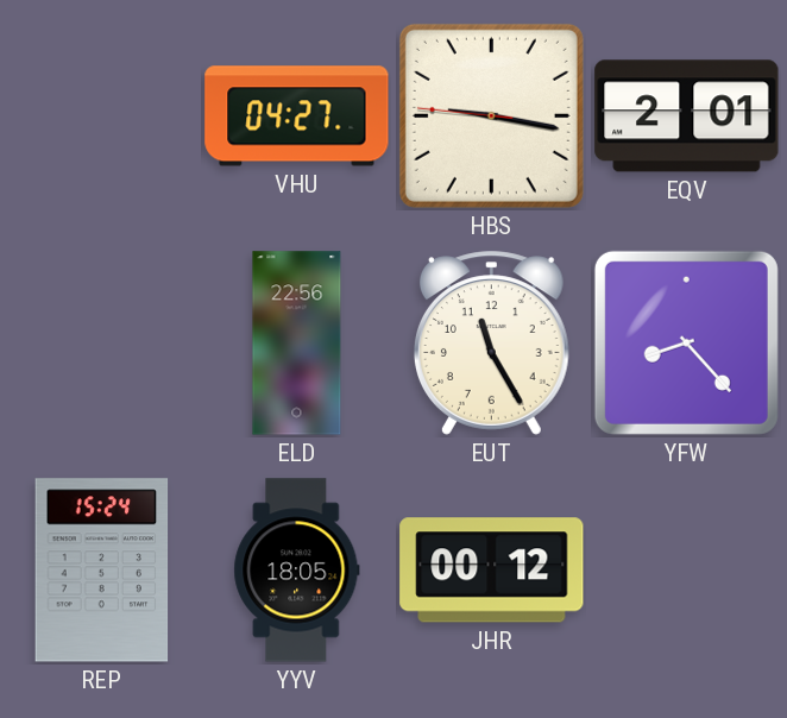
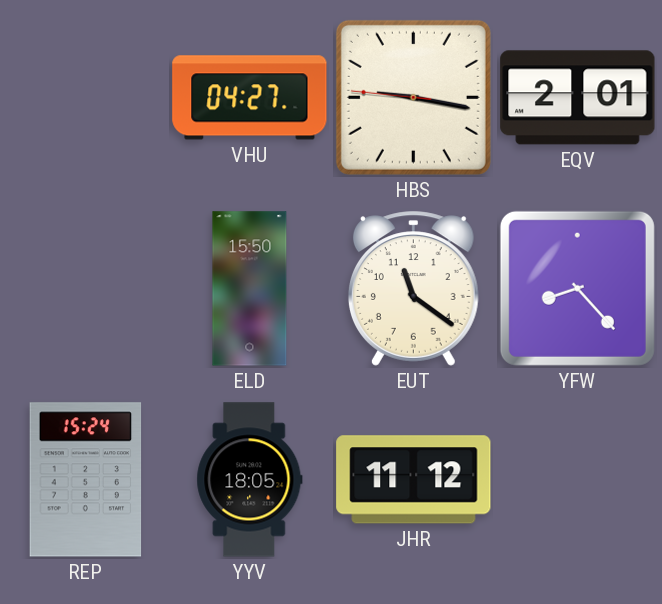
ELD: 22:56 -> 15:50 (250, 289)
EUT: 11:25 -> 11:21 (413, 289)
JHR: 00:12 -> 11:12 (414, 480)
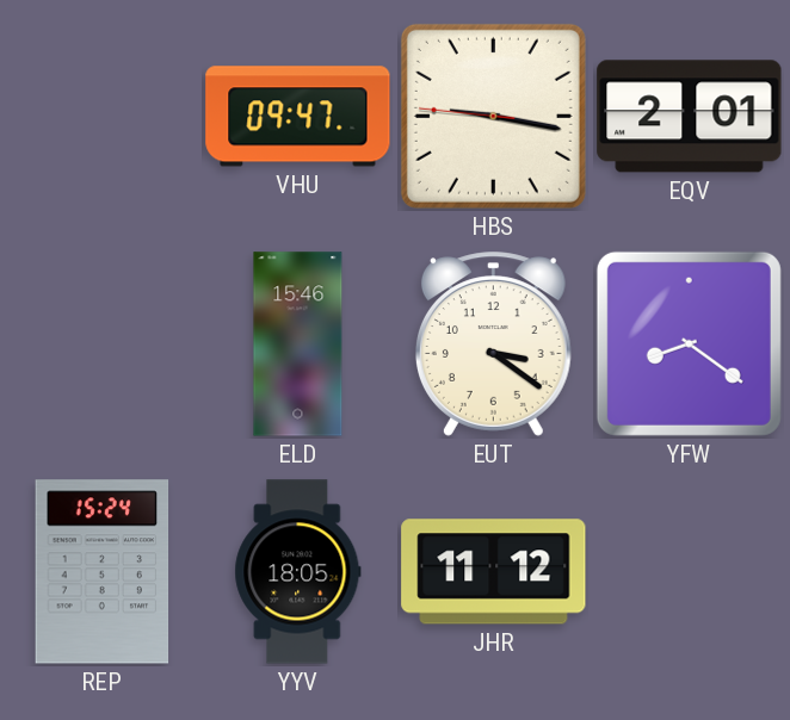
VHU: 04:27 -> 09:47 (298, 117)
ELD: 15:50 -> 15:46 (298, 345)
EUT: 11:21 -> 3:21 (493, 345)
YFW: 8:23 -> 8:21 (689, 343)
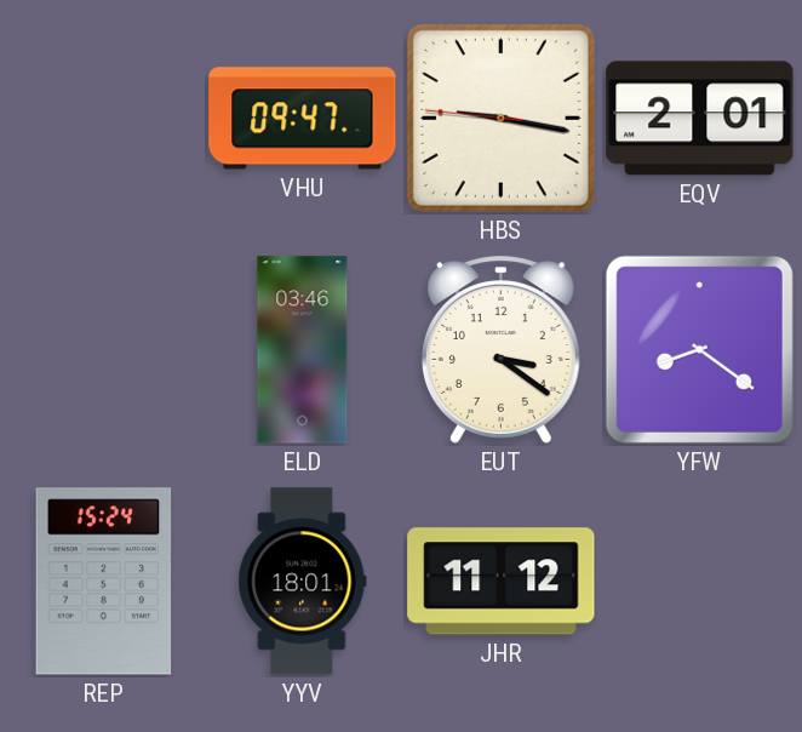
ELD: 15:46 -> 03:46 (303, 350)
YYV: 18:05 -> 18:01 (303, 582)
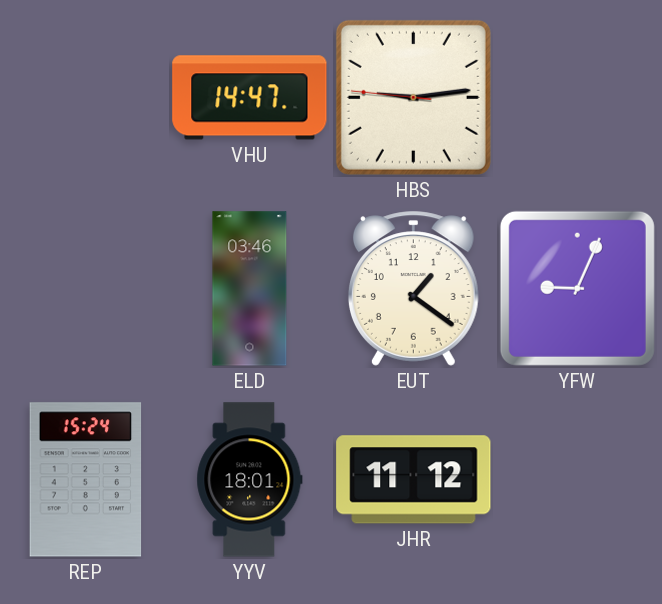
VHU: 09:47 -> 14:47 (250, 98)
HBS: 9:16 -> 9:13 (413, 97)
EQV: 2:01 -> none (700, 119)
EUT: 3:21 -> 1:21 (413, 289)
YFW: 8:21 -> 9:04 (577, 288)
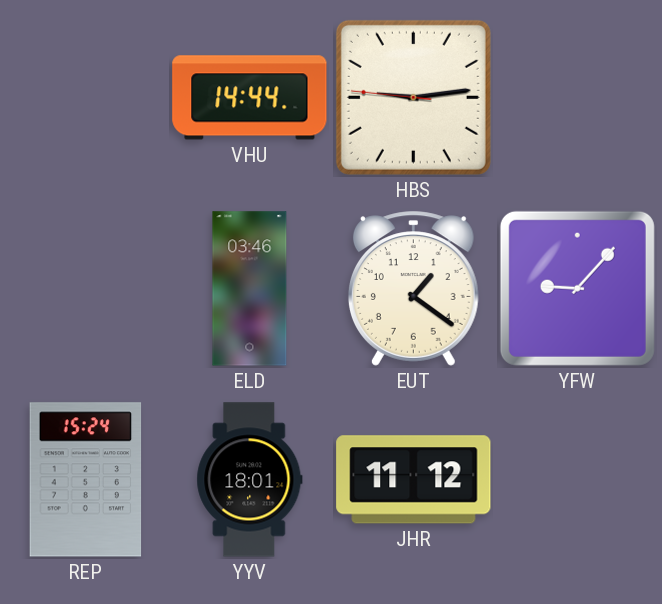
VHU: 14:47 -> 14:44 (250, 98)
YFW: 9:04 -> 9:07 (577, 288)
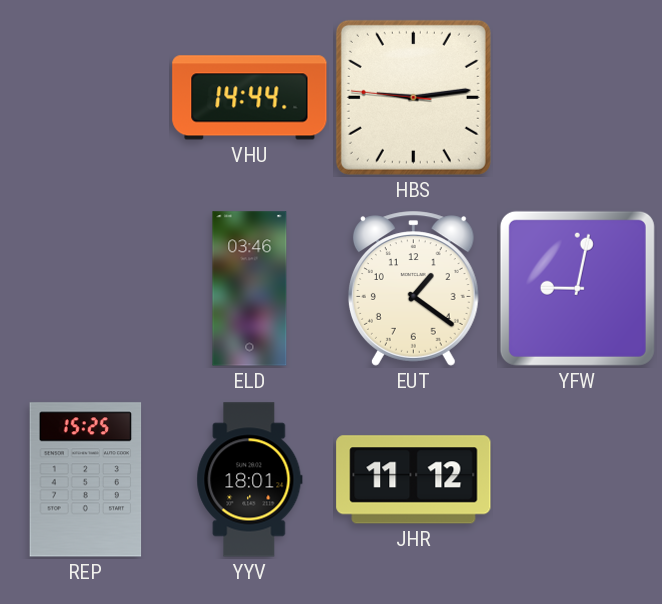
YFW: 9:07 -> 9:02 (577, 288)
REP: 15:24 -> 15:25 (86, 480)
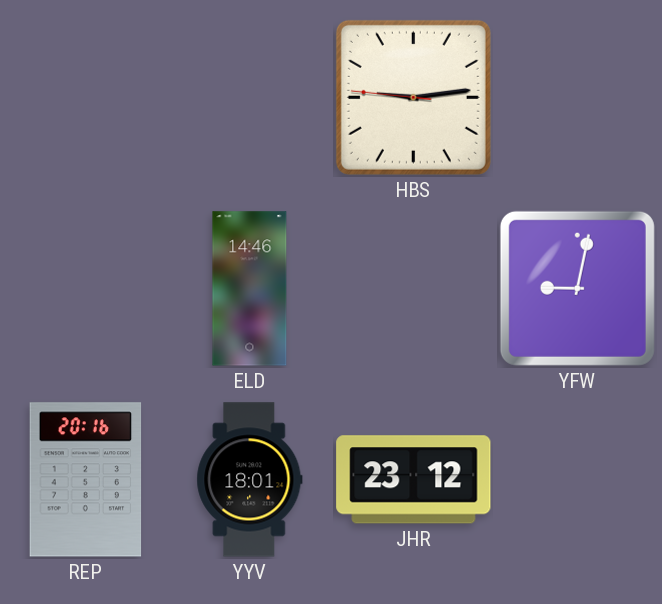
VHU: 14:44 -> none (250, 98)
ELD: 03:46 -> 14:46 (250, 289)
EUT: 1:21 -> none (413, 289)
REP: 15:25 -> 20:16 (86, 480)
JHR: 11:12 -> 23:12 (414, 480)
